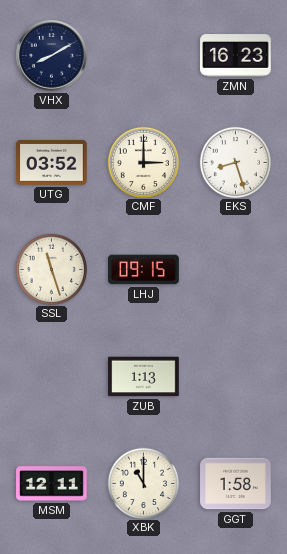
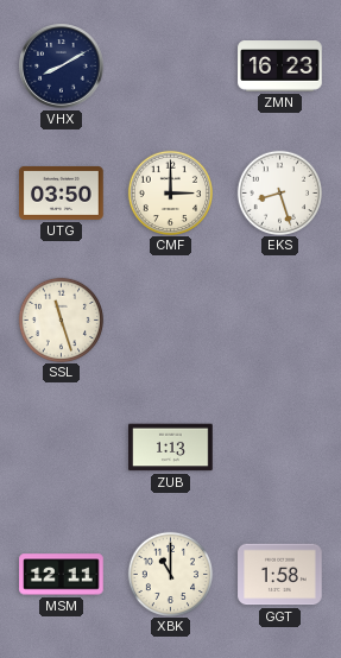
UTG: 03:52 -> 03:50 (62, 192)
LHJ: 09:15 -> none (144, 270)
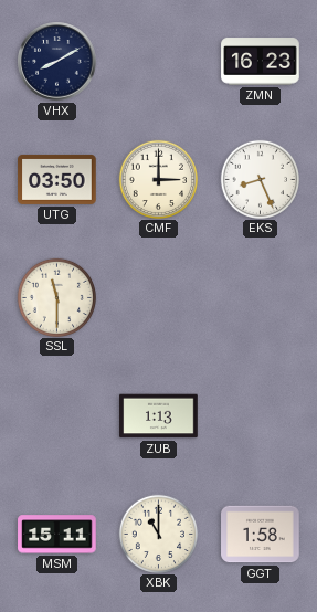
EKS: 8:27 -> 8:26 (260, 179)
SSL: 11:27 -> 11:30 (56, 297)
MSM: 12:11 -> 15:11 (57, 535)
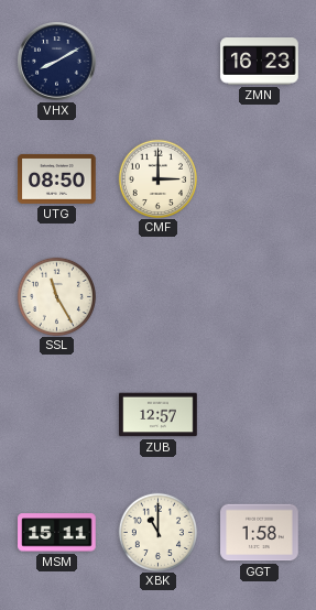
UTG: 03:50 -> 08:50 (57, 178)
EKS: 8:26 -> none (260, 179)
SSL: 11:30 -> 11:25 (56, 296)
ZUB: 1:13 -> 12:57 (159, 415)
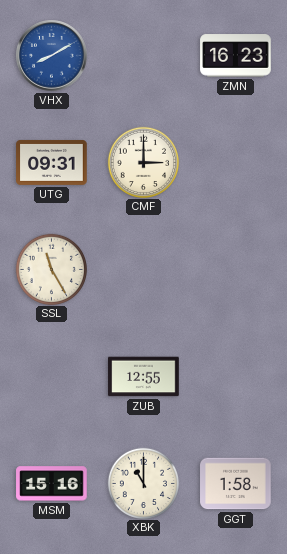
VHX dial: navy -> blue (52, 56)
UTG: 08:50 -> 09:31 (52, 162)
ZUB: 12:57 -> 12:55 (144, 377)
MSM: 15:11 -> 15:16 (52, 484)
